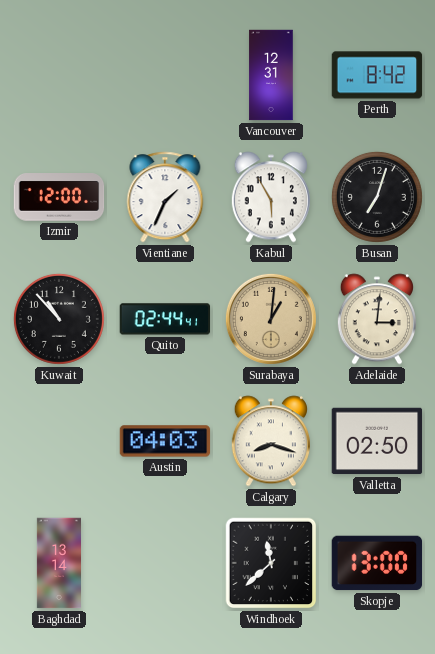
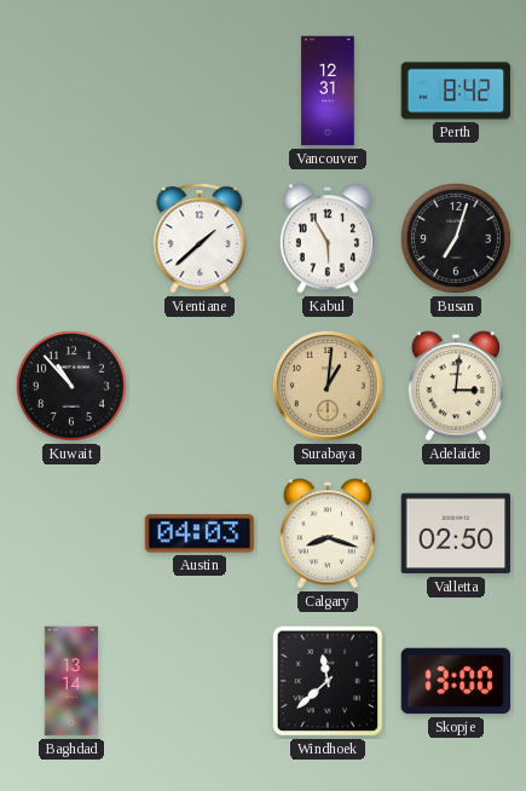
Izmir: 12:00 -> none (59, 197)
Vientiane: 1:34 -> 1:38 (200, 238)
Quito: 02:44 -> none (165, 319)
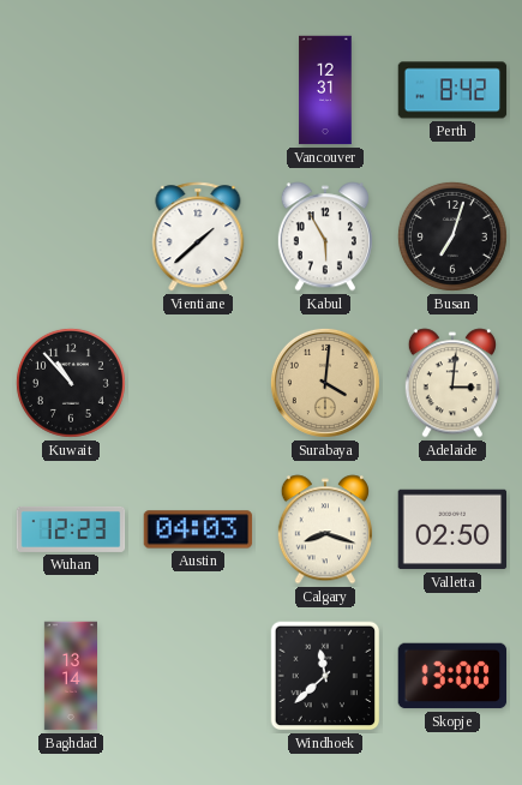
Surabaya: 1:01 -> 4:01 (325, 383)
Wuhan: none -> 12:23 (71, 529)
